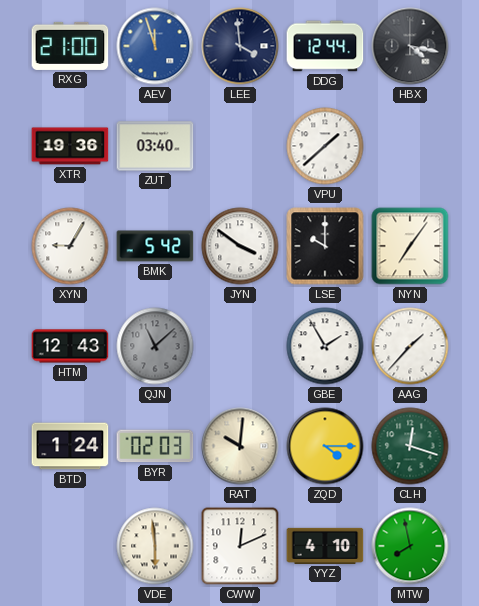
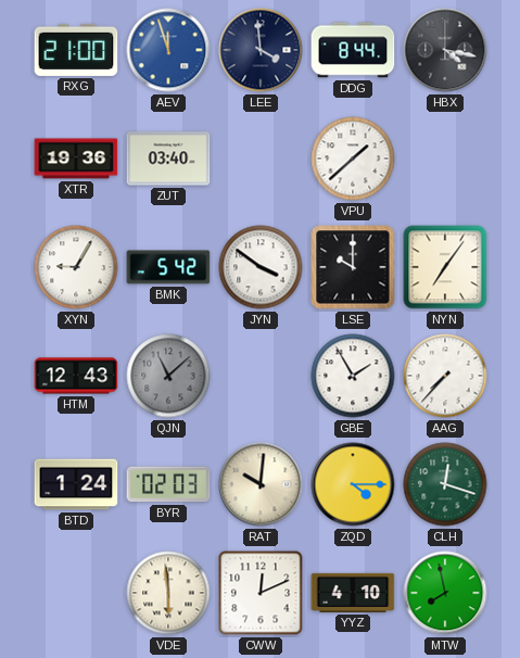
DDG: 12:44 -> 8:44 (353, 50)
AAG: 1:37 -> 7:37 (445, 376)
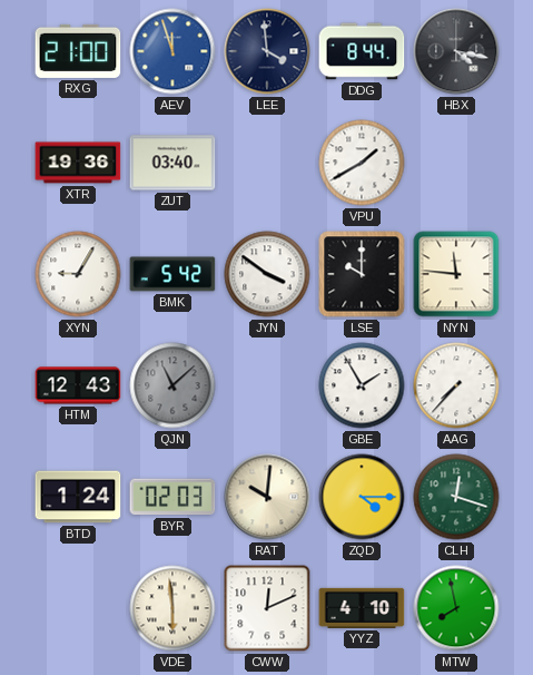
VPU: 1:38 -> 1:40 (362, 163)
NYN: 7:06 -> 11:46 (456, 274)
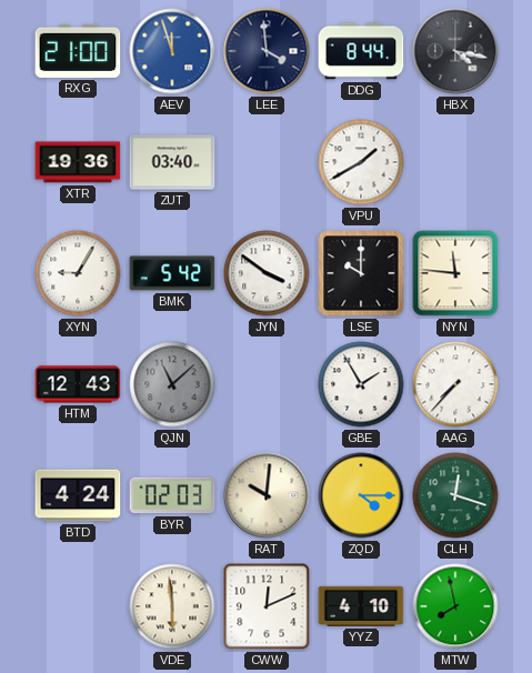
BTD: 1:24 -> 4:24 (78, 495)
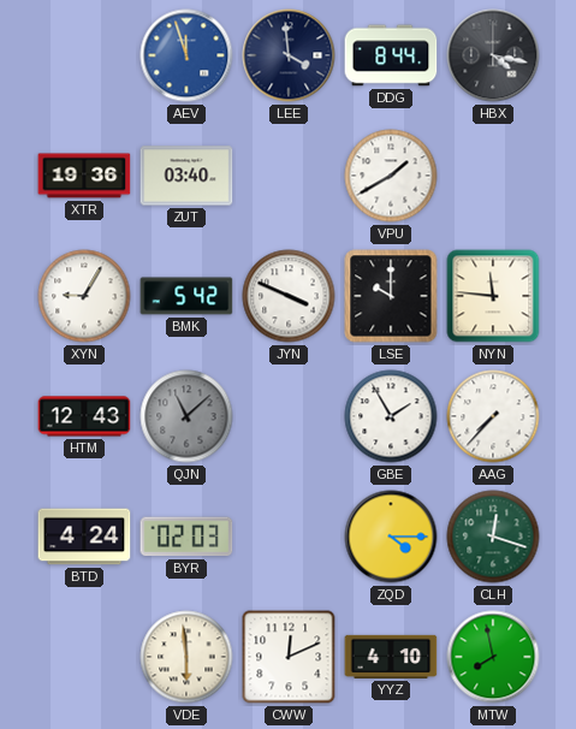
RXG: 21:00 -> none (78, 51)
JYN: 3:51 -> 3:49 (289, 296)
RAT: 10:01 -> none (267, 495)
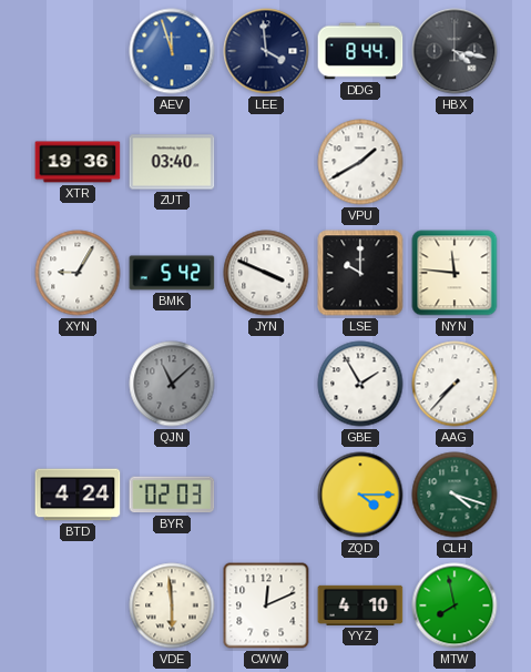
HTM: 12:43 -> none (84, 416)
CLH: 12:18 -> 4:18 (455, 495)
